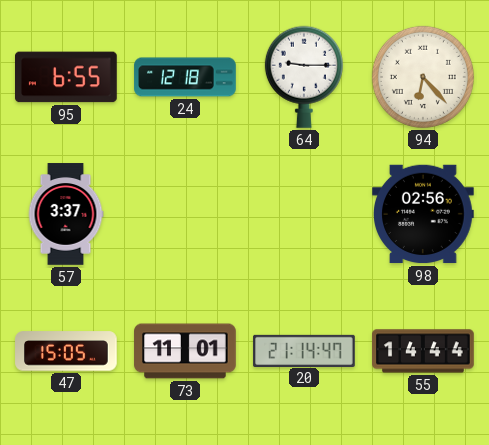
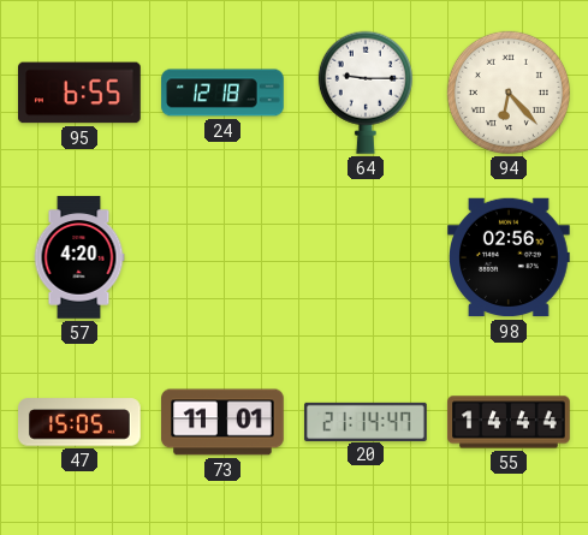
57: 3:37 -> 4:20 (79, 257)
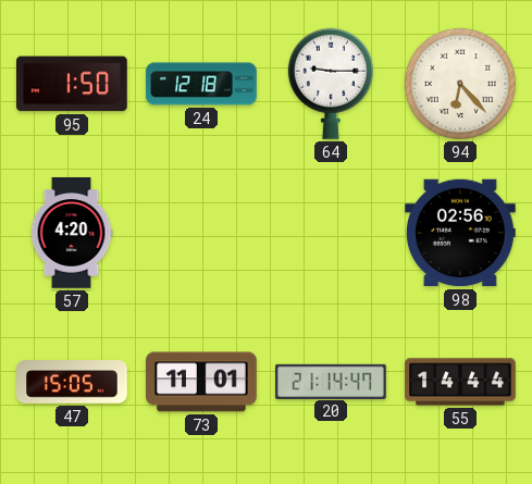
95: 6:55 -> 1:50 (73, 84)
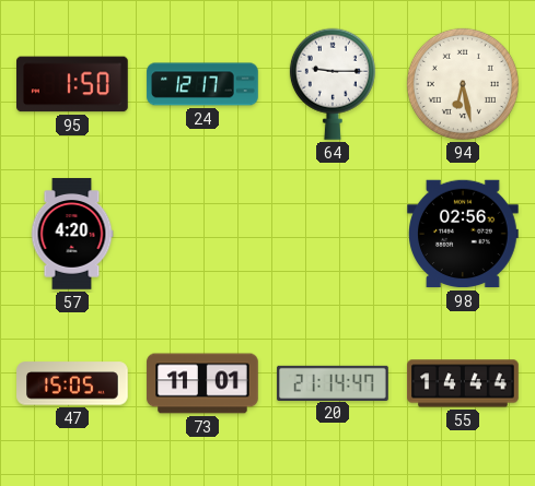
24: 12:18 -> 12:17 (202, 84)
94: 6:23 -> 6:28 (463, 84)
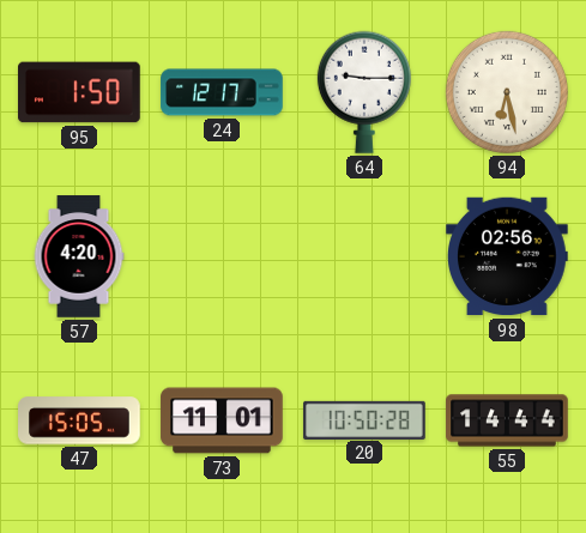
20: 21:14 -> 10:50 (364, 419)
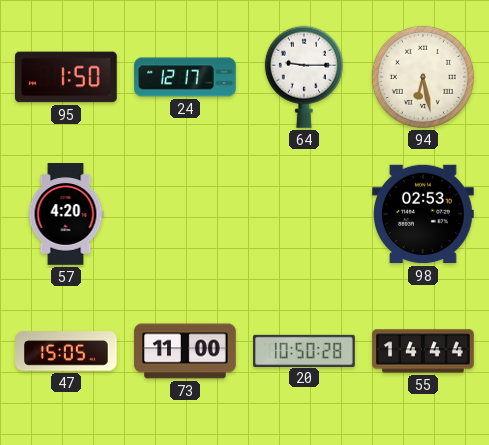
98: 02:56 -> 02:53 (423, 214)
73: 11:01 -> 11:00 (185, 351)
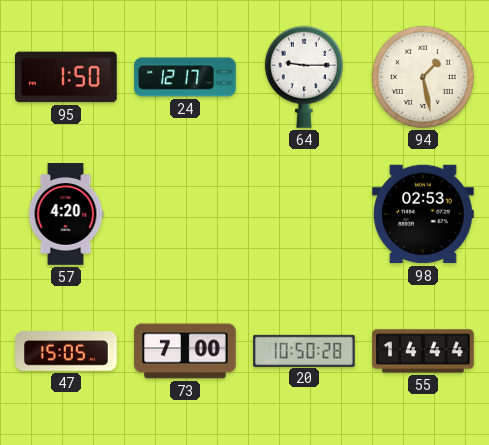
94: 6:28 -> 1:28 (423, 77)
73: 11:00 -> 7:00 (185, 351)
